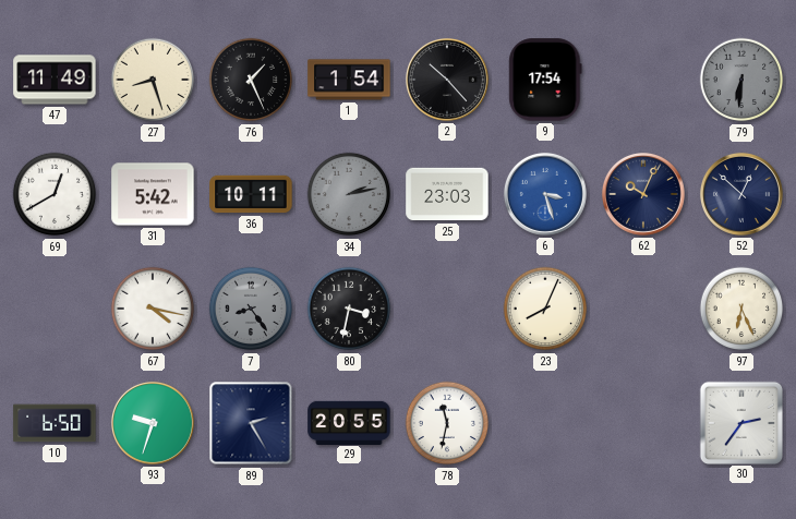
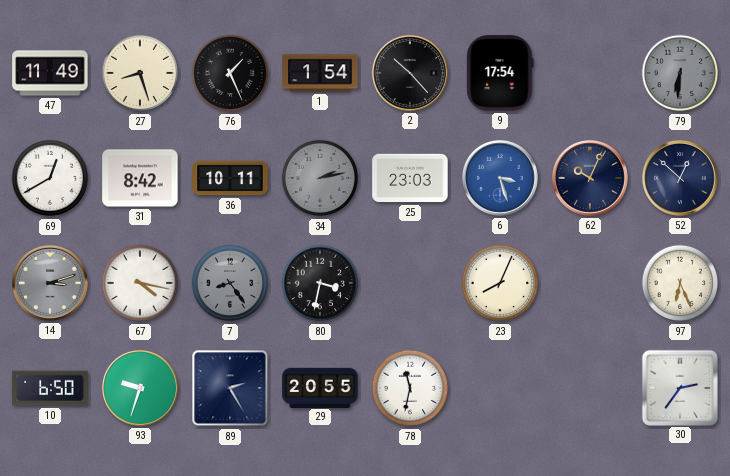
31: 5:42 -> 8:42 (140, 178)
14: none -> 3:12 (50, 283)
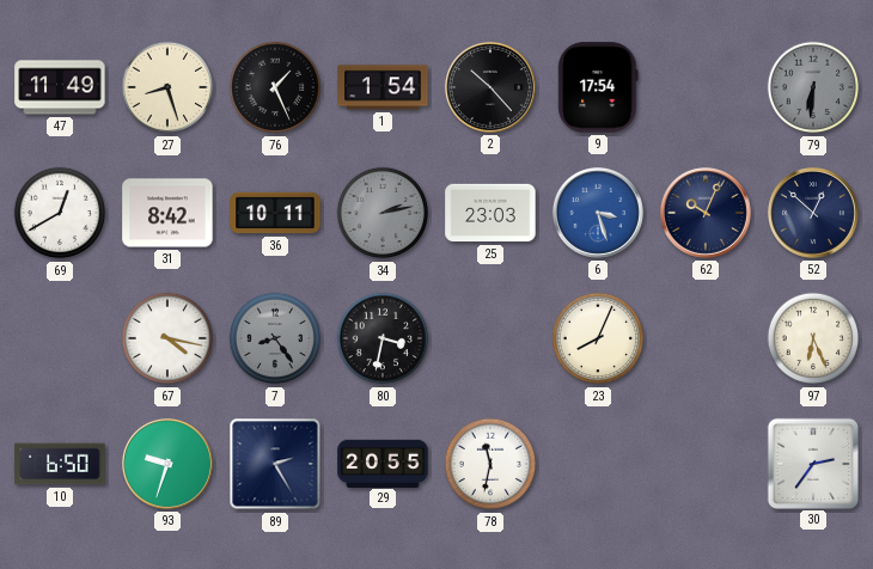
14: 3:12 -> none (50, 283)
